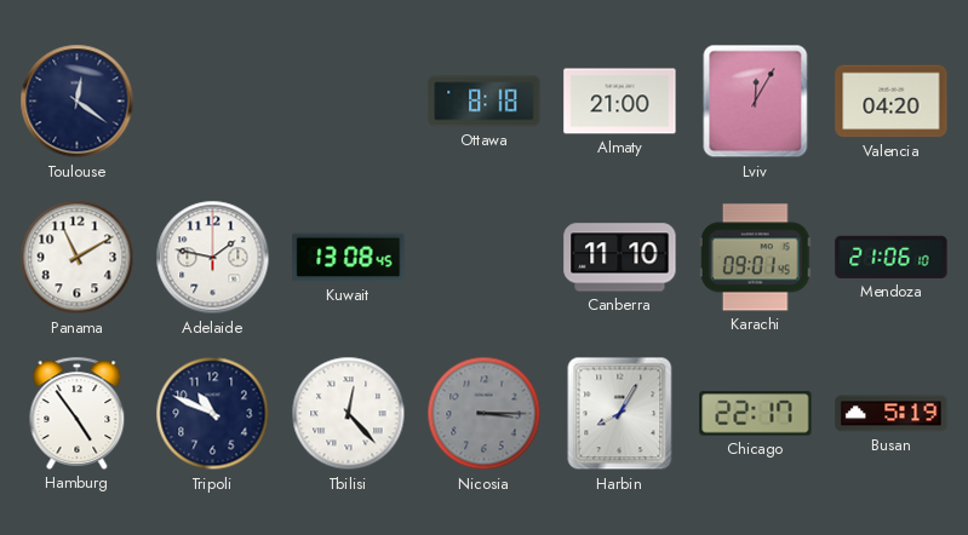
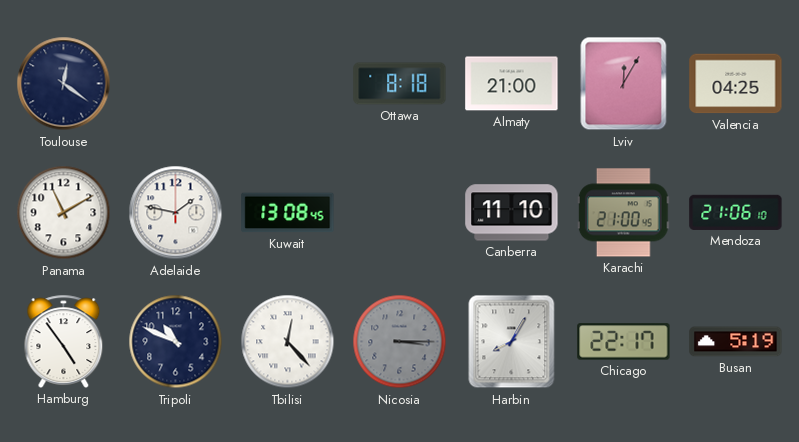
Valencia: 04:20 -> 04:25 (736, 84)
Karachi: 09:01 -> 21:00 (623, 213)
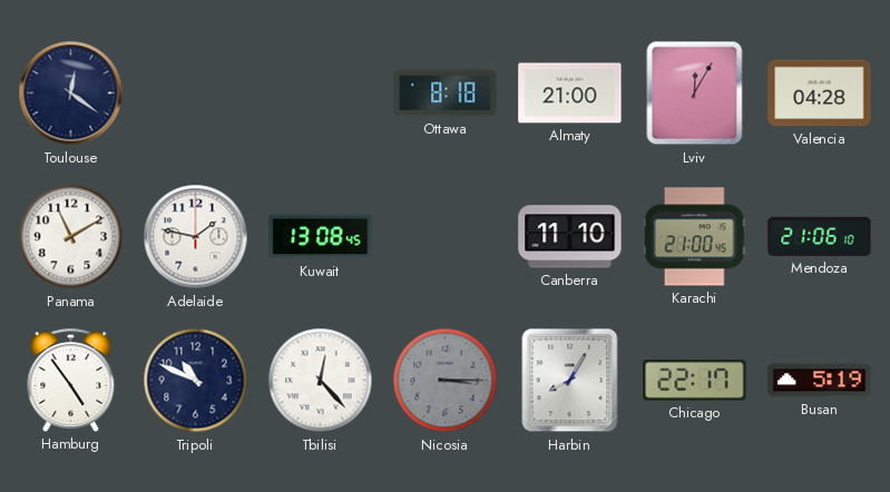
Valencia: 04:25 -> 04:28 (820, 94)
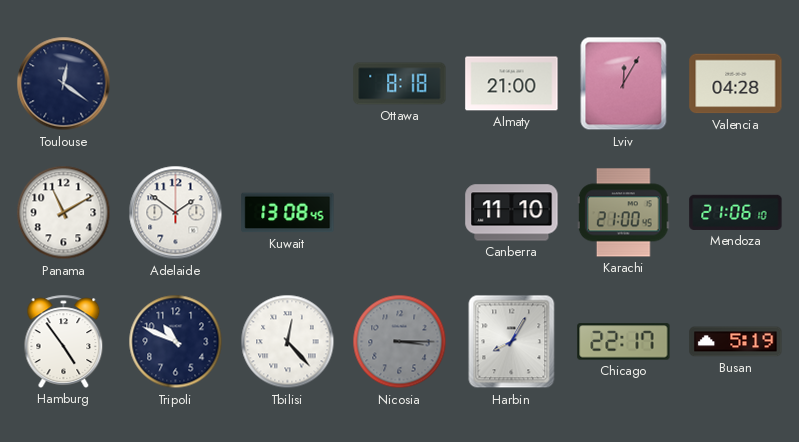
Adelaide: 1:47 -> 1:51 (176, 213)
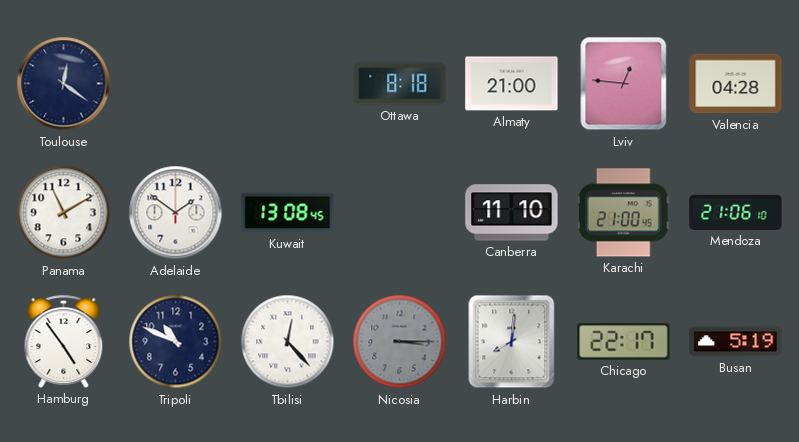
Lviv: 12:05 -> 12:46 (624, 84)
Harbin: 8:05 -> 8:01 (512, 342)
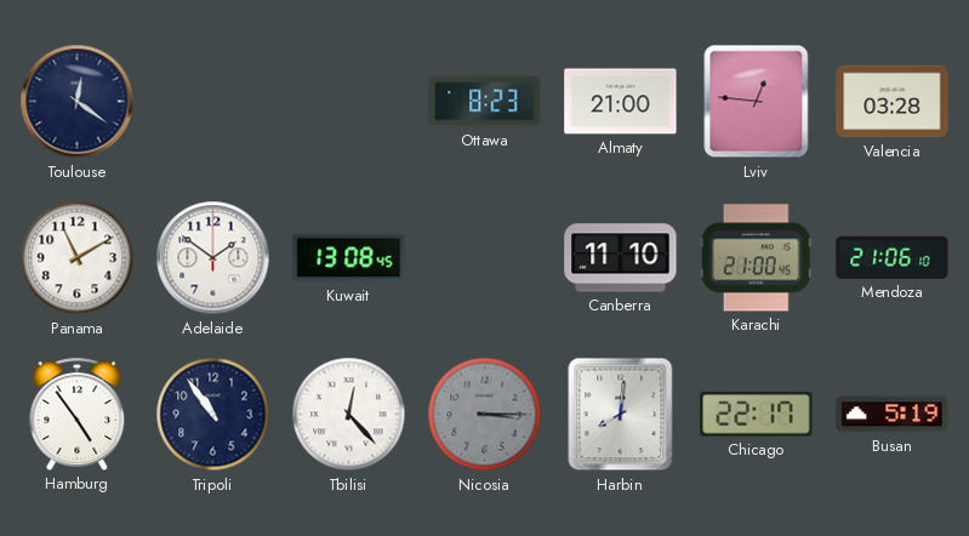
Ottawa: 8:18 -> 8:23 (485, 102)
Valencia: 04:28 -> 03:28 (893, 102)
Tripoli: 10:49 -> 10:54 (213, 415)
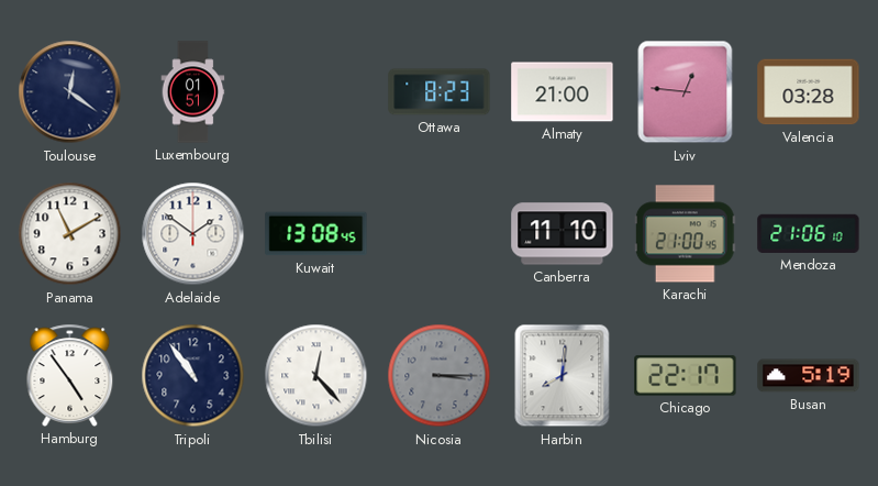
Luxembourg: none -> 01:51 (193, 92)
